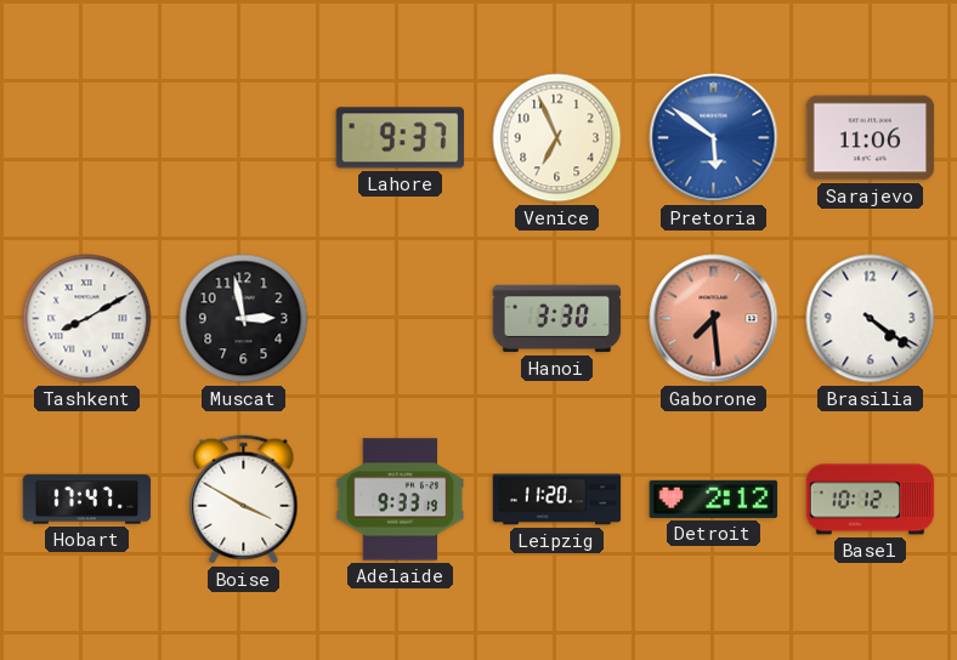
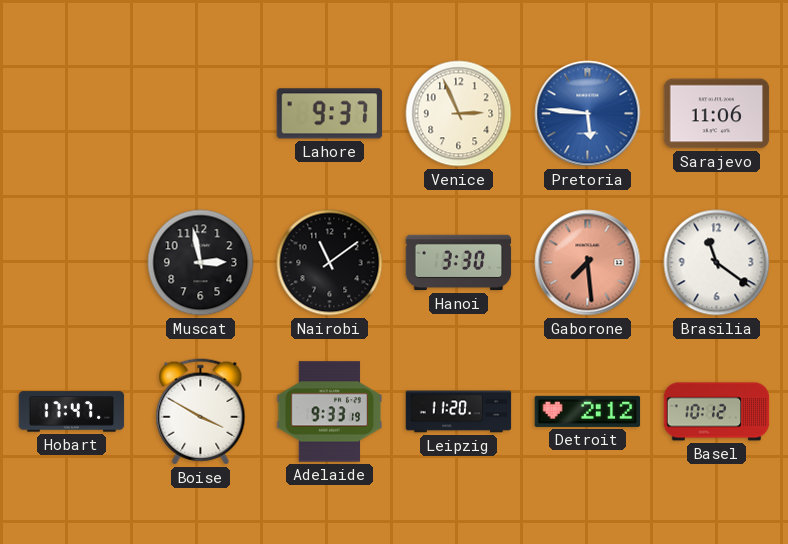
Venice: 6:56 -> 2:56 (459, 114)
Pretoria: 5:51 -> 5:46 (588, 114)
Tashkent: 8:10 -> none (87, 319)
Nairobi: none -> 11:09 (330, 263)
Brasilia: 4:21 -> 11:21 (717, 263)
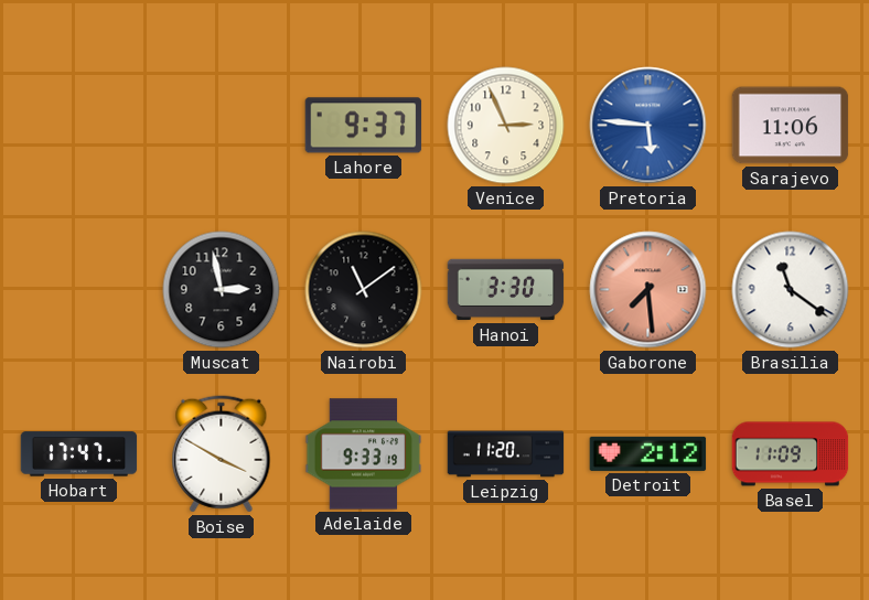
Basel: 10:12 -> 11:09 (791, 454)
